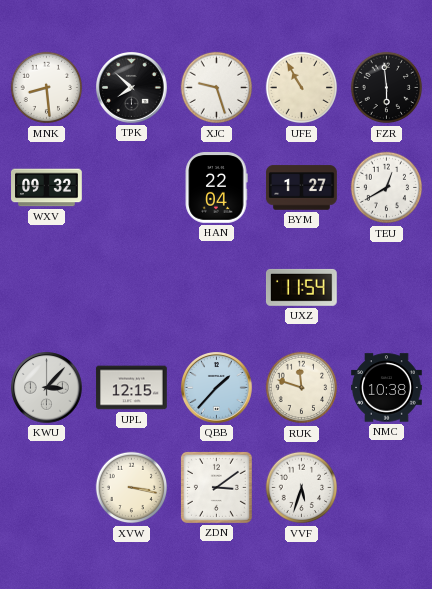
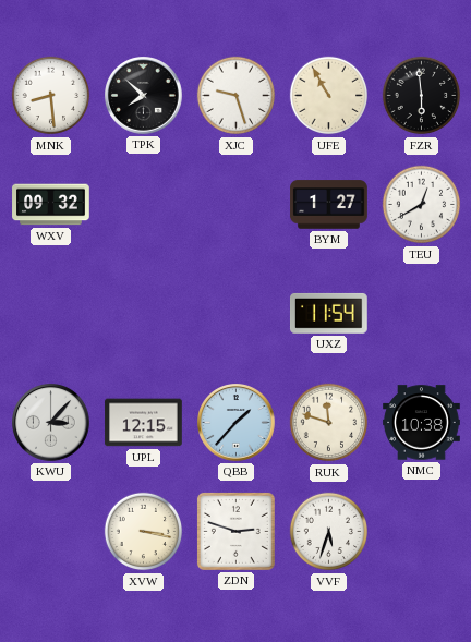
HAN: 22:04 -> none (216, 188)
ZDN: 3:09 -> 2:48 (235, 531)
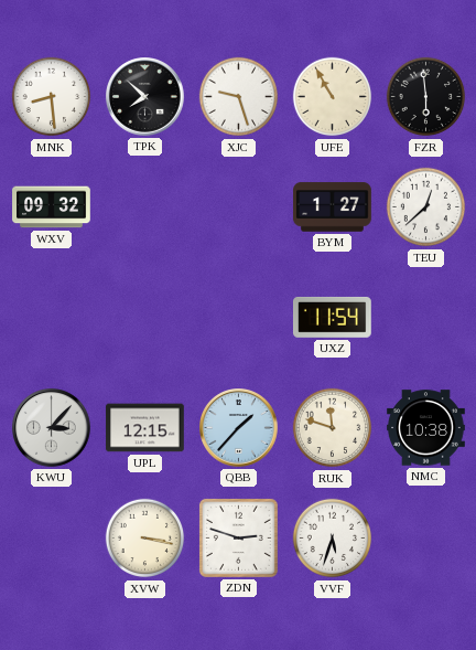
TEU: 12:40 -> 12:38 (426, 207)
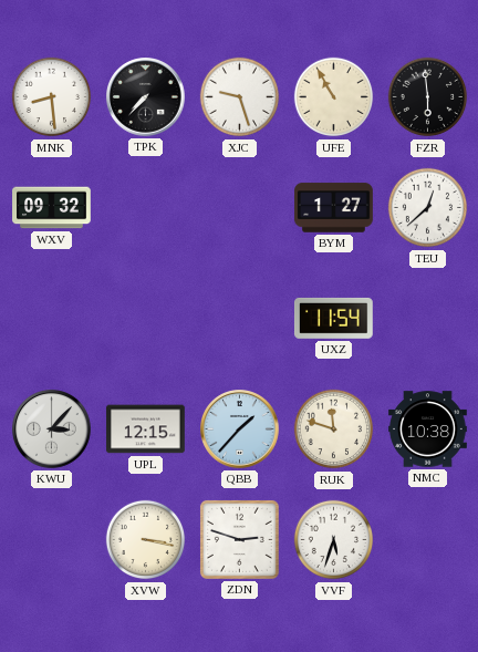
TPK: 7:52 -> 7:37 (146, 97)
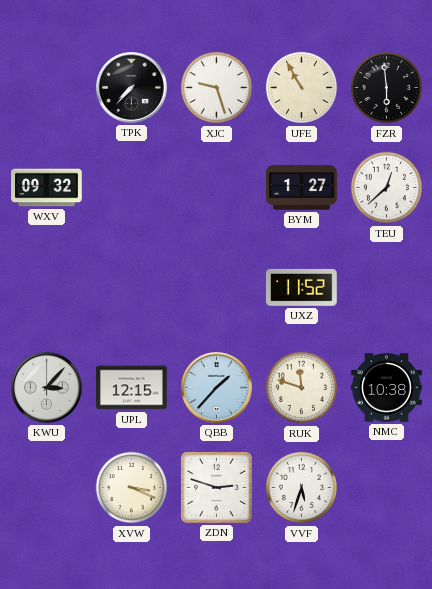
MNK: 8:29 -> none (52, 97)
UXZ: 11:54 -> 11:52 (301, 287)
XVW: 3:17 -> 3:19 (132, 488)
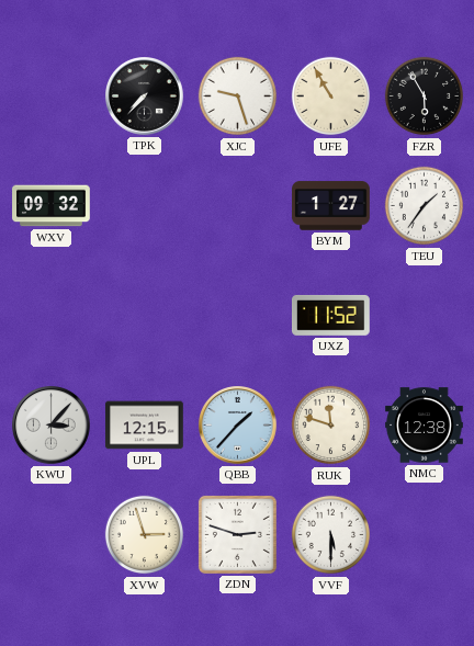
FZR: 5:59 -> 5:55 (425, 97)
TEU: 12:38 -> 1:36 (425, 206)
NMC: 10:38 -> 12:38 (425, 426)
XVW: 3:19 -> 2:57 (145, 535)
VVF: 5:33 -> 5:30 (331, 535)
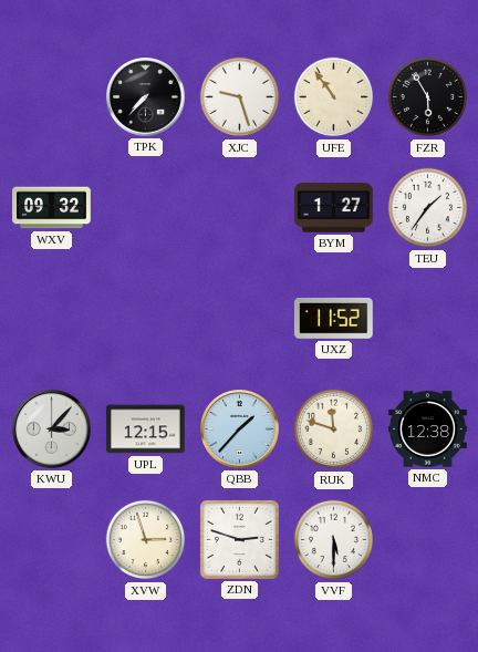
UFE: 10:55 -> 10:54 (334, 97)
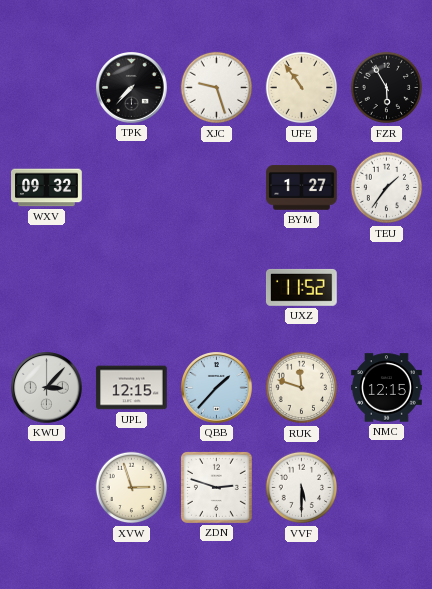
NMC: 12:38 -> 12:15 (387, 388)
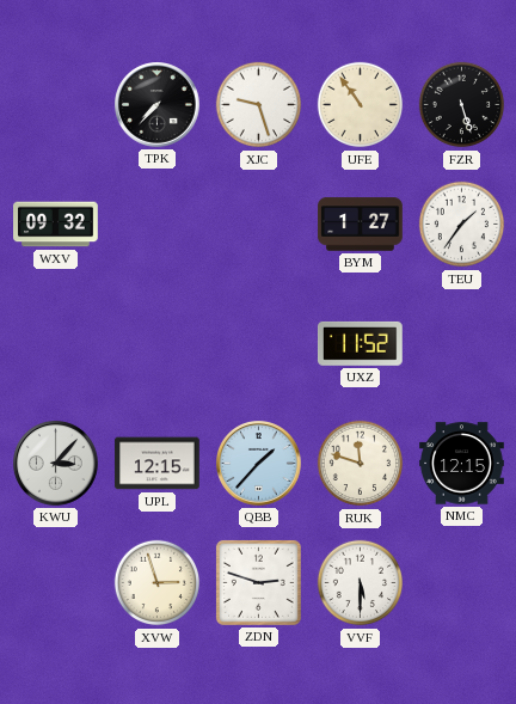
FZR: 5:55 -> 5:27 (462, 105)
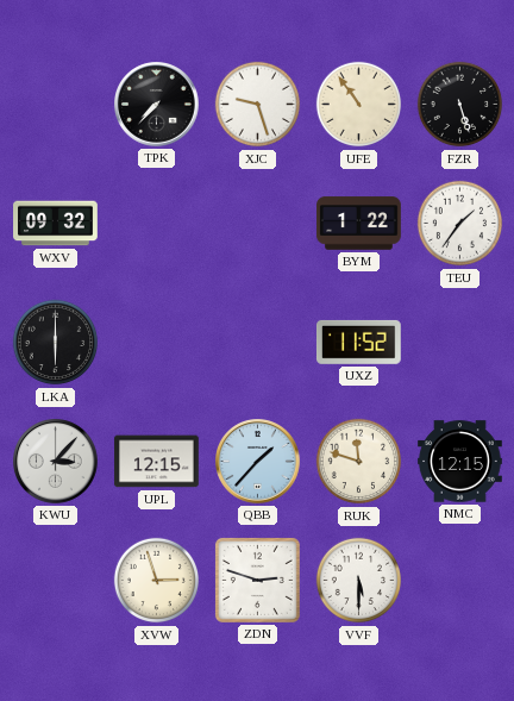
BYM: 1:27 -> 1:22 (359, 224)
LKA: none -> 6:00 (56, 343)
